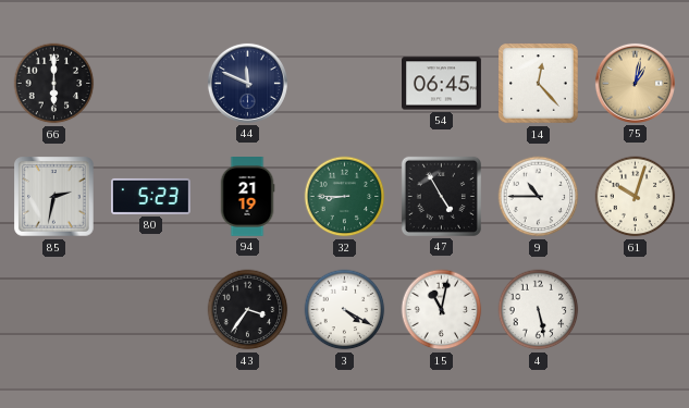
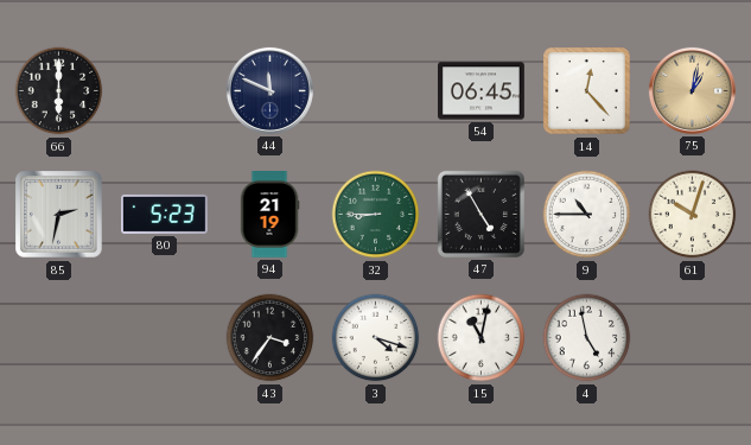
3: 4:20 -> 4:18 (376, 338)
4: 5:28 -> 4:58 (587, 338)
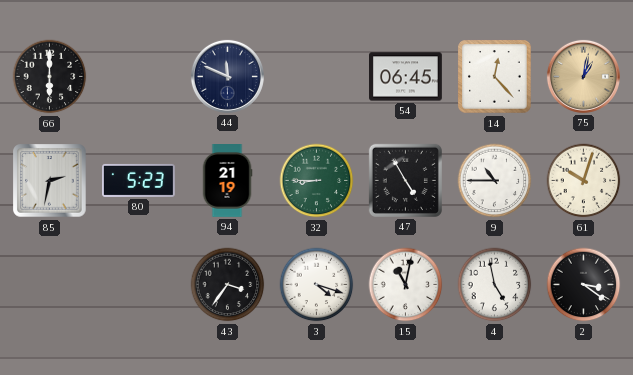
2: none -> 3:21 (584, 285)
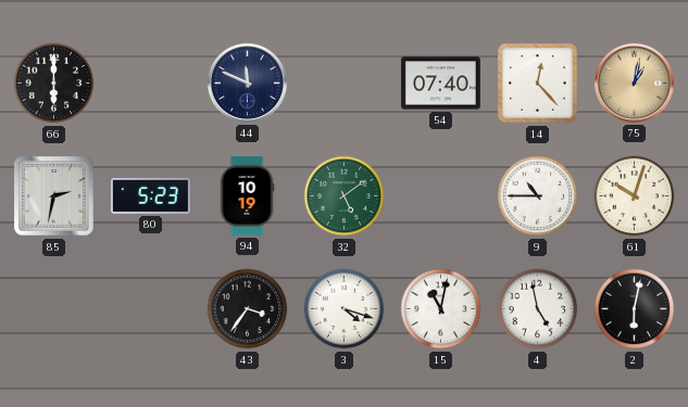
54: 06:45 -> 07:40 (441, 84)
94: 21:19 -> 10:19 (247, 196)
32: 8:45 -> 5:09 (345, 196)
47: 4:55 -> none (405, 180)
2: 3:21 -> 6:02 (635, 309)
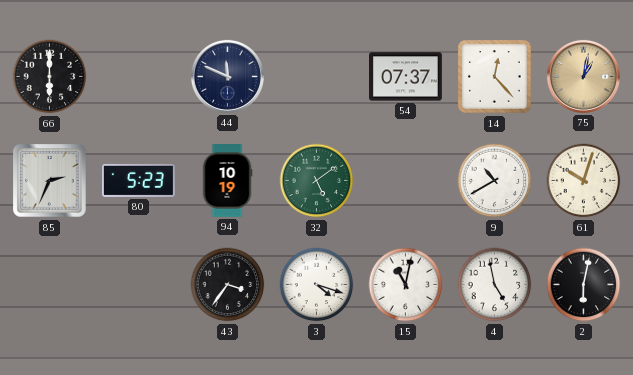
54: 07:40 -> 07:37 (406, 77)
85: 2:32 -> 2:34 (50, 181)
9: 10:45 -> 10:40 (495, 181)
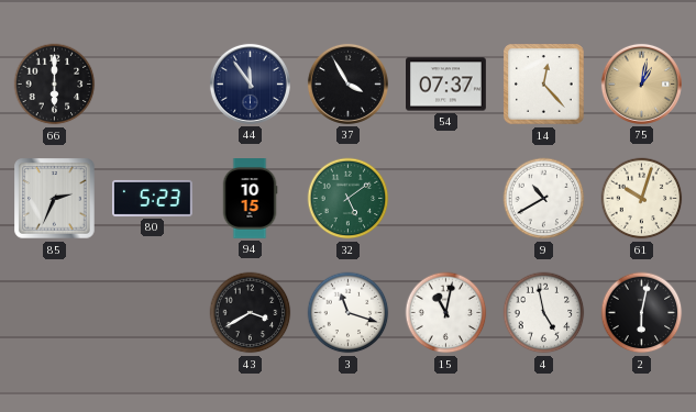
44: 11:49 -> 11:54 (250, 83)
37: none -> 3:55 (347, 83)
94: 10:19 -> 10:15 (250, 199)
43: 3:36 -> 3:40 (251, 313)
3: 4:18 -> 11:18 (349, 313)
